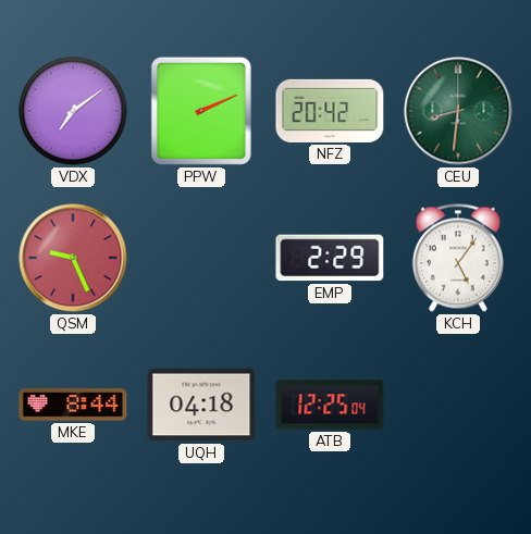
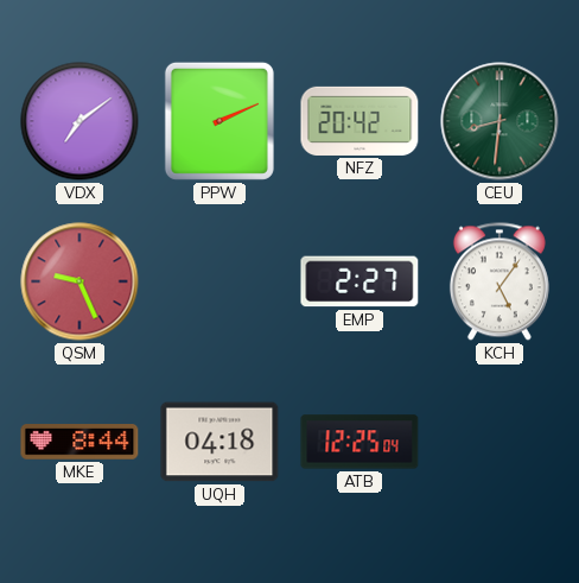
EMP: 2:29 -> 2:27 (360, 281)
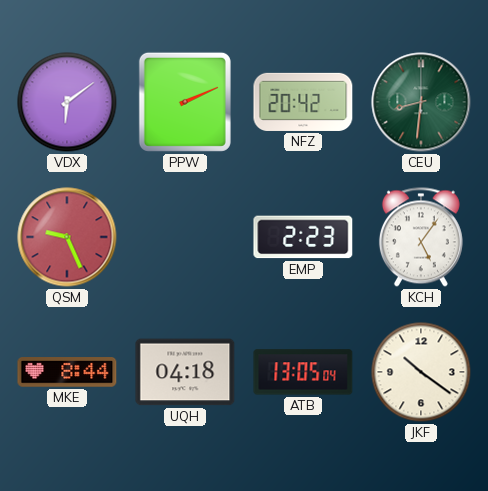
VDX: 7:09 -> 6:09 (67, 102)
EMP: 2:27 -> 2:23 (303, 237)
ATB: 12:25 -> 13:05 (303, 372)
JKF: none -> 10:21 (421, 372)
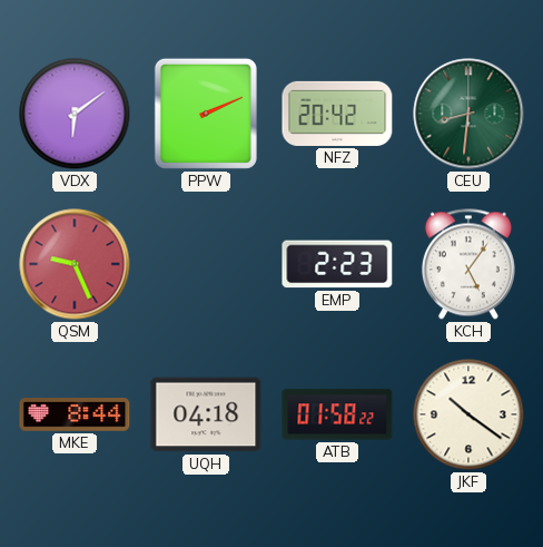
ATB: 13:05 -> 01:58 (337, 414)
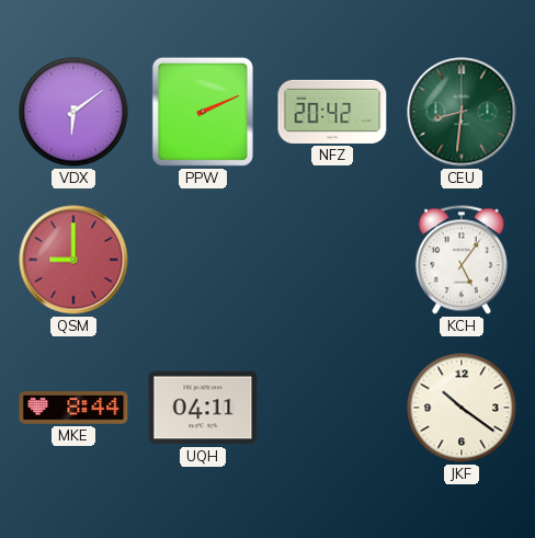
QSM: 9:26 -> 9:00 (73, 260)
EMP: 2:23 -> none (337, 264)
UQH: 04:18 -> 04:11 (203, 408)
ATB: 01:58 -> none (337, 414)
